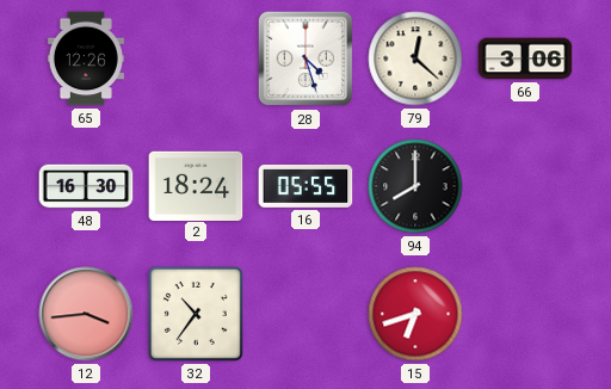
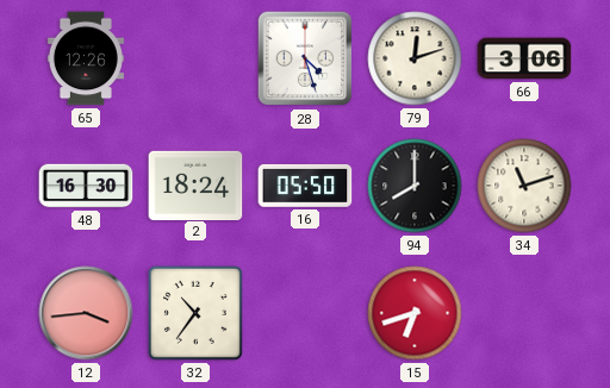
79: 12:22 -> 12:12 (415, 58)
16: 05:55 -> 05:50 (305, 186)
34: none -> 11:12 (524, 186)
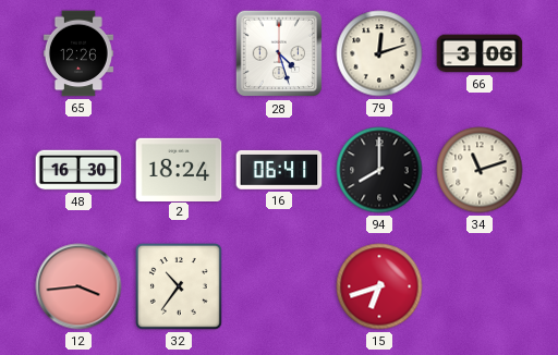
16: 05:50 -> 06:41 (279, 170)
